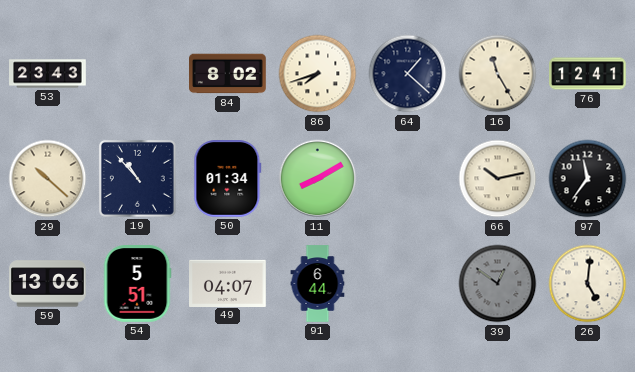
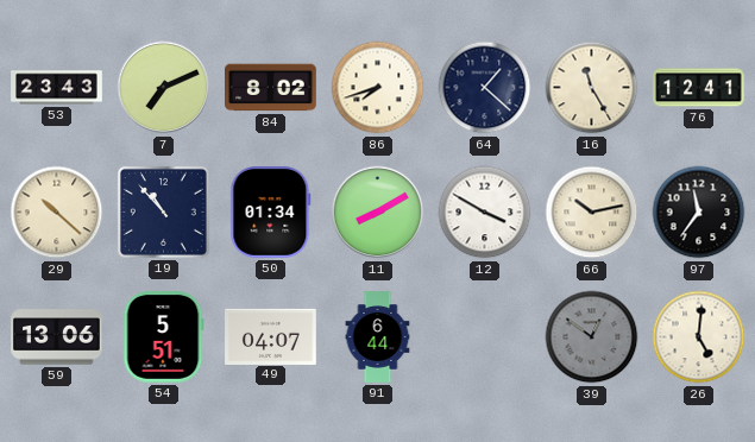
7: none -> 7:11 (164, 88)
12: none -> 3:50 (485, 213)
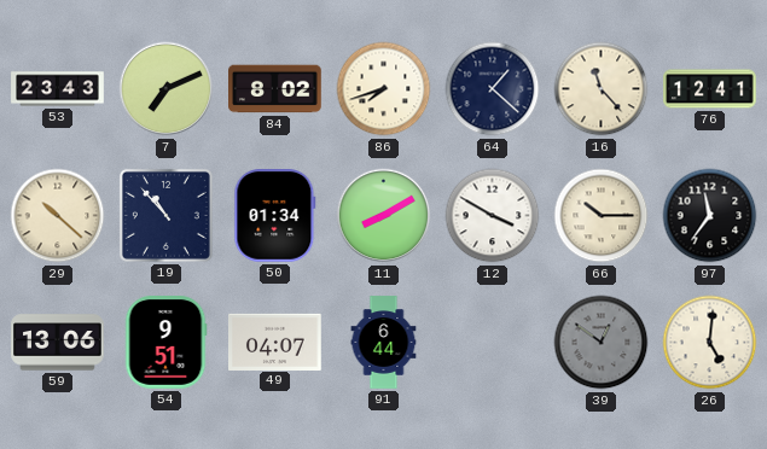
16: 11:25 -> 11:23 (602, 89)
66: 10:13 -> 10:15 (602, 216)
54: 5:51 -> 9:51 (165, 343)
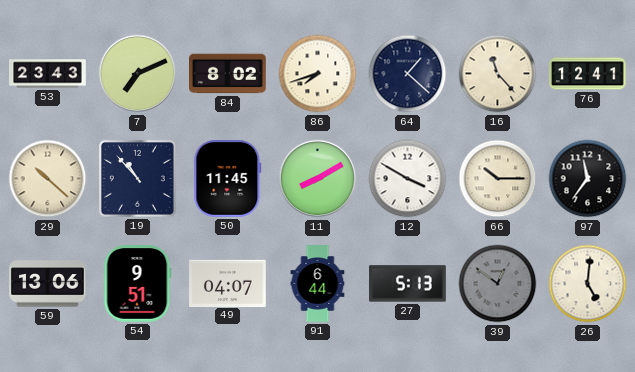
50: 01:34 -> 11:45 (228, 179)
27: none -> 5:13 (408, 284)
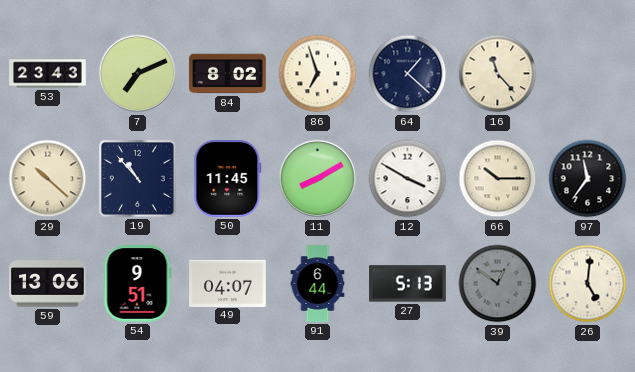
86: 7:42 -> 6:57 (318, 74)
76: 12:41 -> none (588, 74)
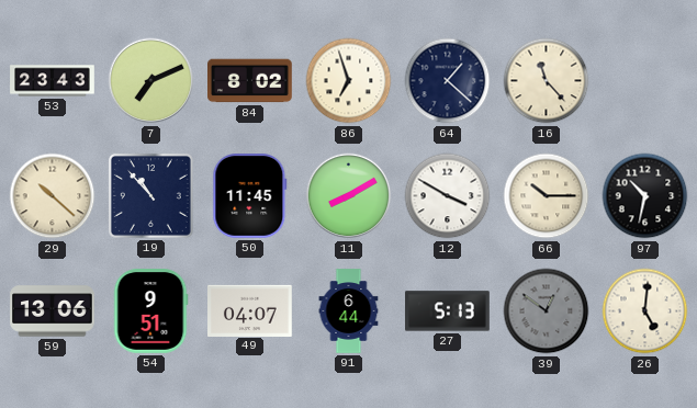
97: 11:36 -> 10:32 (645, 196)
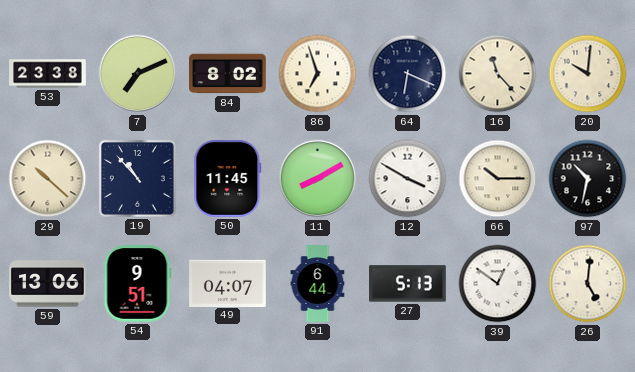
53: 23:43 -> 23:38 (48, 74)
64: 1:22 -> 6:19 (408, 74)
20: none -> 10:01 (588, 74)
39 dial: grey -> white (498, 284)
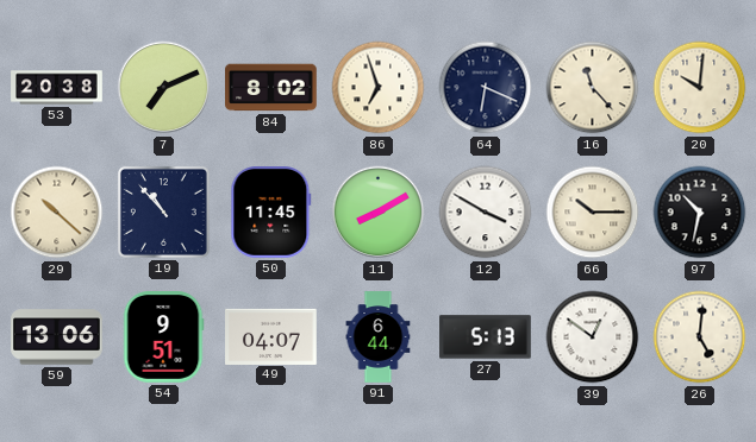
53: 23:38 -> 20:38 (57, 88)
